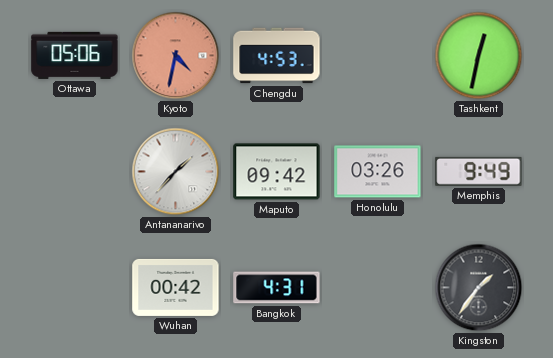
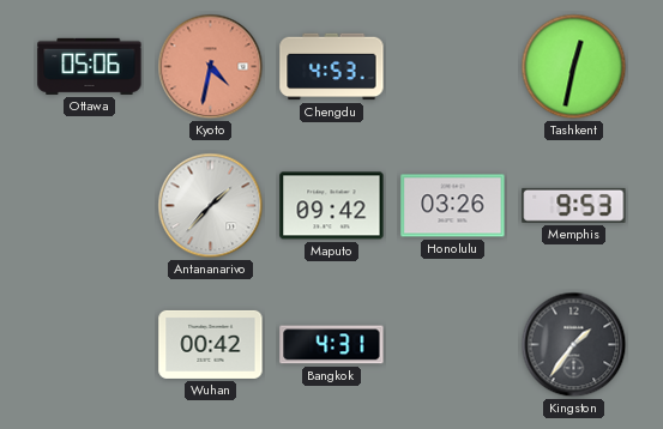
Memphis: 9:49 -> 9:53 (574, 205)
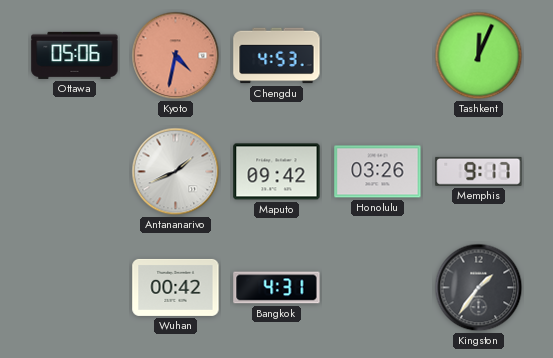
Tashkent: 12:32 -> 12:04 (479, 56)
Antananarivo: 1:37 -> 1:41 (176, 172)
Memphis: 9:53 -> 9:17 (479, 171)
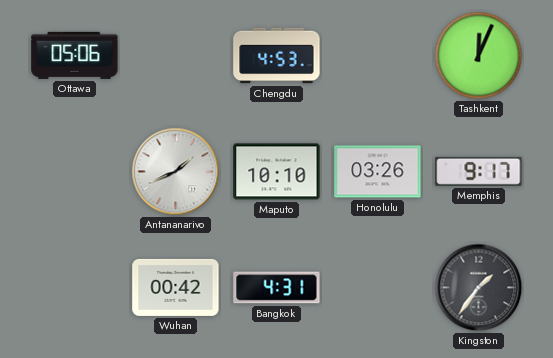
Kyoto: 4:32 -> none (176, 56)
Maputo: 09:42 -> 10:10 (277, 172)
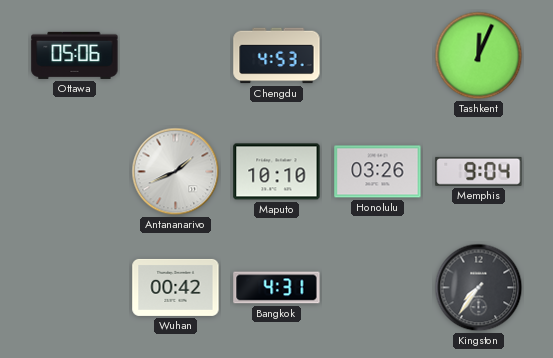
Memphis: 9:17 -> 9:04 (479, 171)
Kingston: 1:36 -> 7:36 (479, 288)
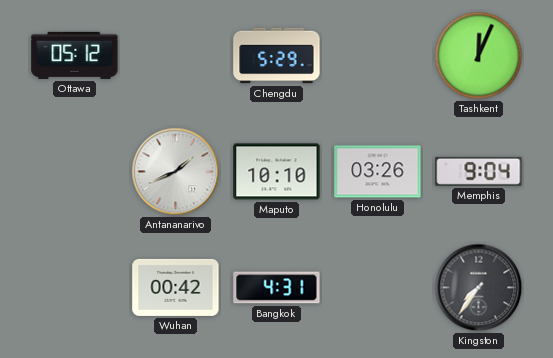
Ottawa: 05:06 -> 05:12 (75, 55)
Chengdu: 4:53 -> 5:29 (277, 56)
